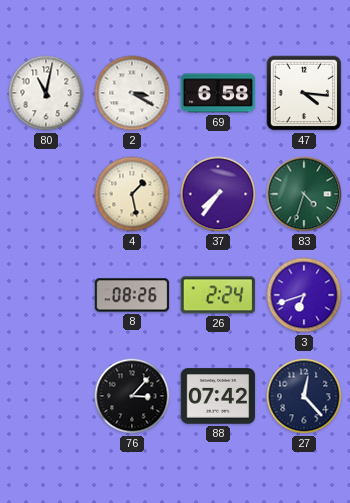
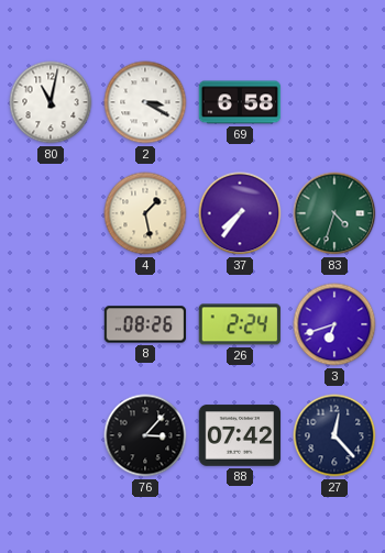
47: 4:16 -> none (304, 93)
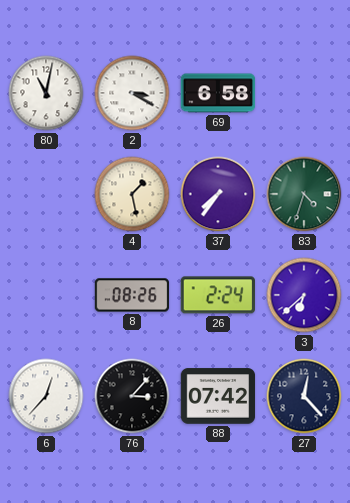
3: 6:42 -> 6:38 (304, 295)
6: none -> 12:37 (46, 396)
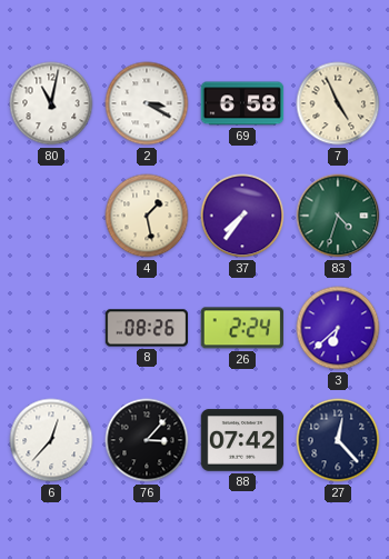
7: none -> 4:56 (338, 103)
